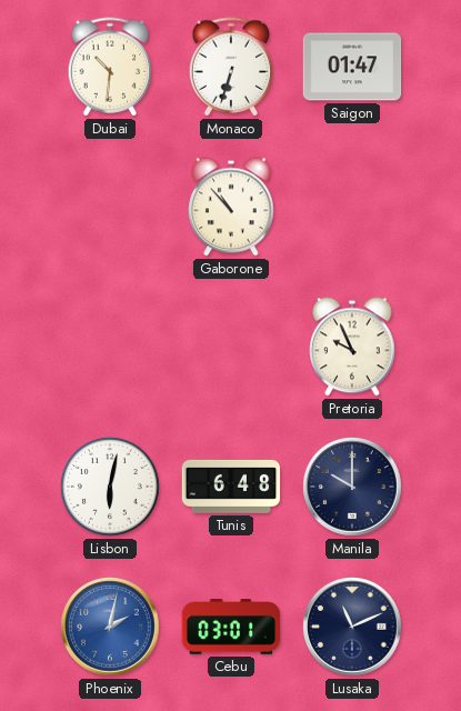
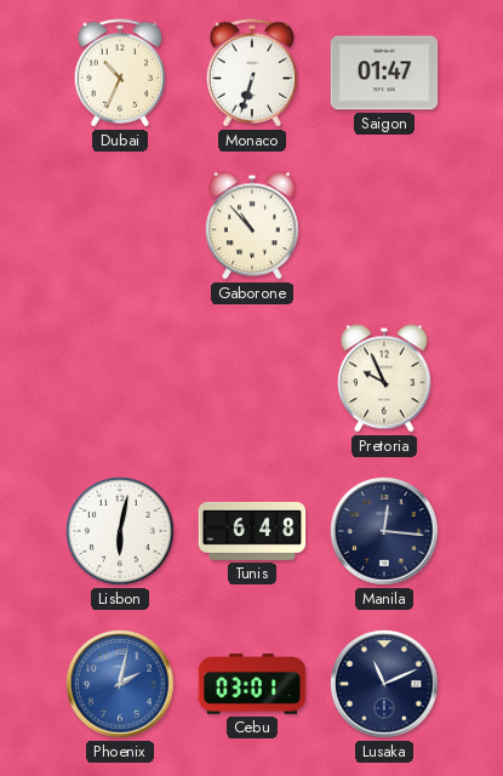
Dubai: 10:31 -> 10:34 (120, 73)
Manila: 10:00 -> 12:16 (385, 532)
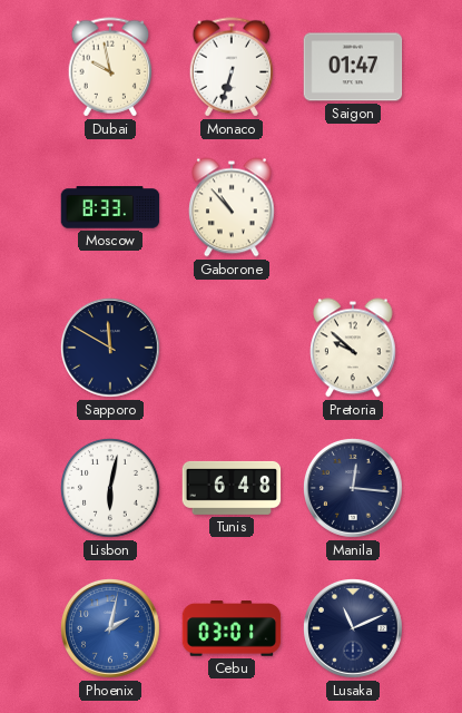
Dubai: 10:34 -> 9:58 (110, 67)
Moscow: none -> 8:33 (110, 207)
Sapporo: none -> 11:50 (111, 349)
Pretoria: 9:56 -> 9:52 (354, 348)
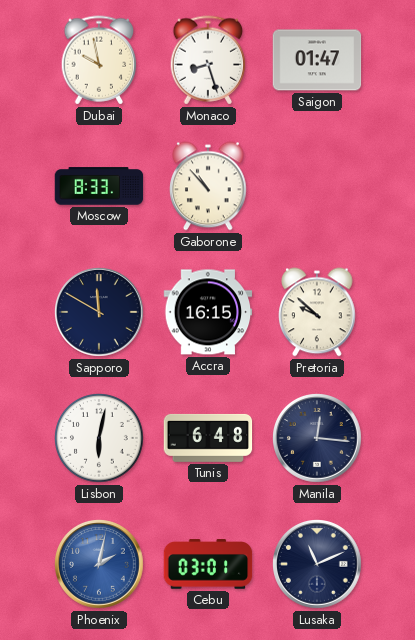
Monaco: 6:33 -> 8:27 (208, 60)
Accra: none -> 16:15 (208, 312)
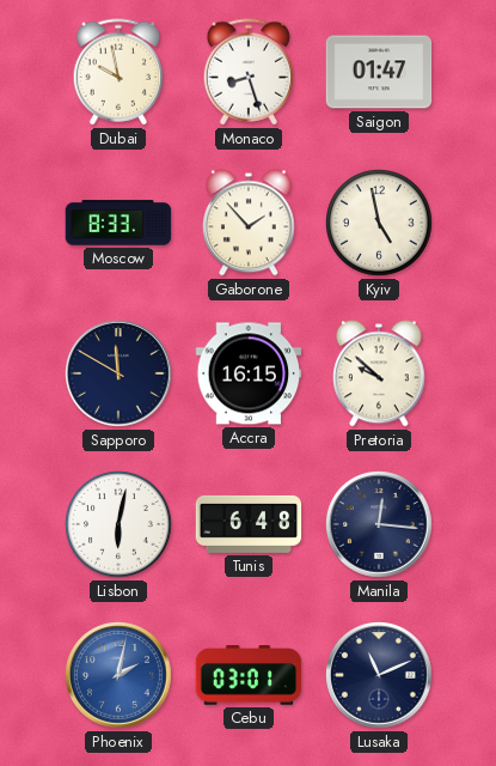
Gaborone: 10:53 -> 1:53 (250, 223)
Kyiv: none -> 4:58 (380, 224)
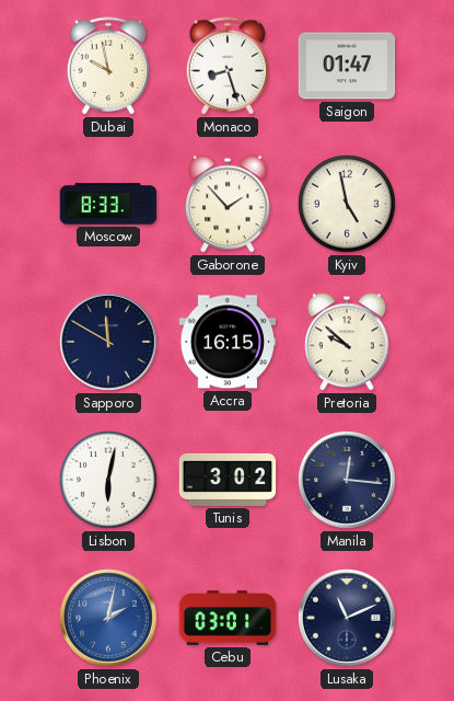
Tunis: 6:48 -> 3:02 (228, 480)
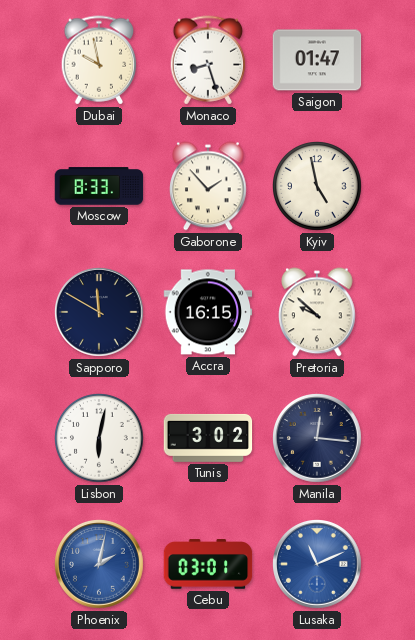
Lusaka dial: navy -> blue (318, 565)
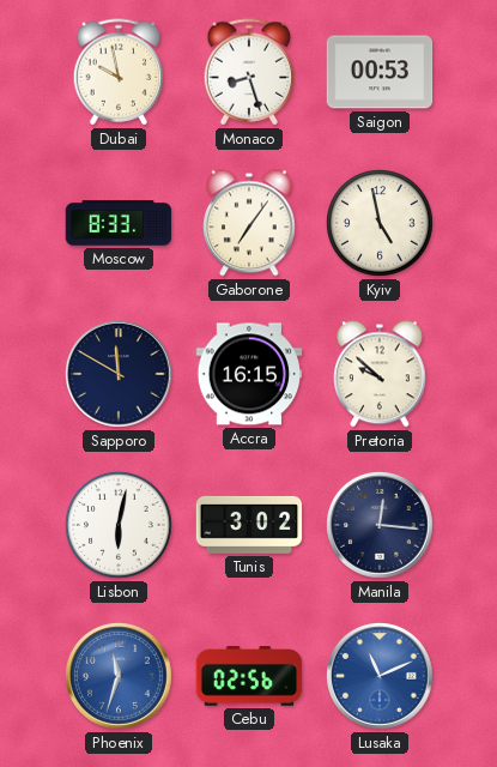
Saigon: 01:47 -> 00:53 (380, 72)
Gaborone: 1:53 -> 7:06 (250, 223)
Phoenix: 2:02 -> 11:33 (120, 677)
Cebu: 03:01 -> 02:56 (249, 676)
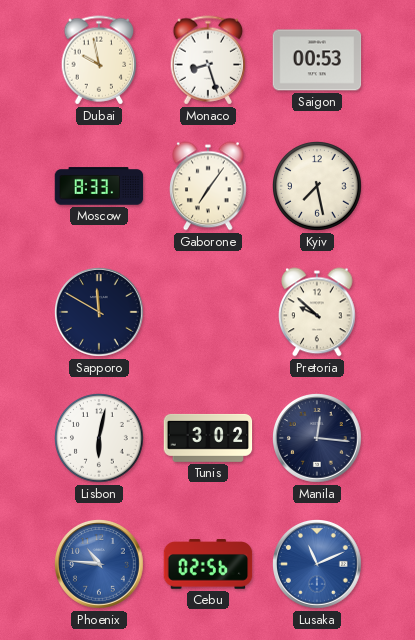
Kyiv: 4:58 -> 7:28 (318, 187)
Accra: 16:15 -> none (249, 374)
Phoenix: 11:33 -> 10:46 (100, 565)
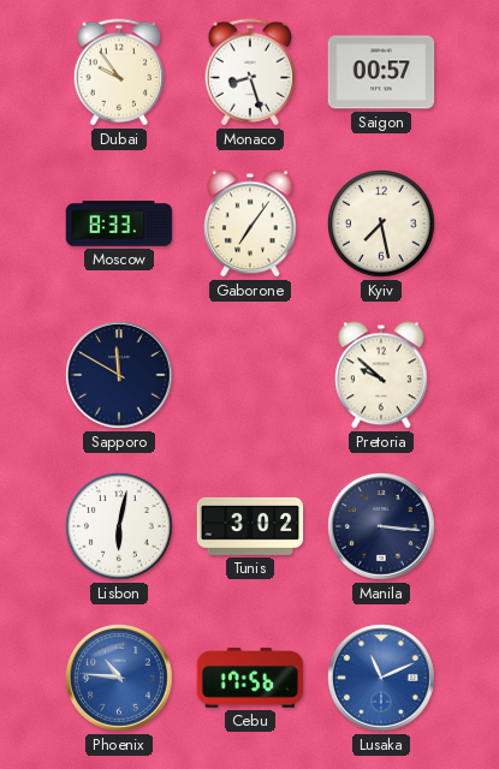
Dubai: 9:58 -> 9:54 (119, 72)
Saigon: 00:53 -> 00:57 (381, 72)
Manila: 12:16 -> 3:16 (382, 527)
Cebu: 02:56 -> 17:56 (250, 678)
